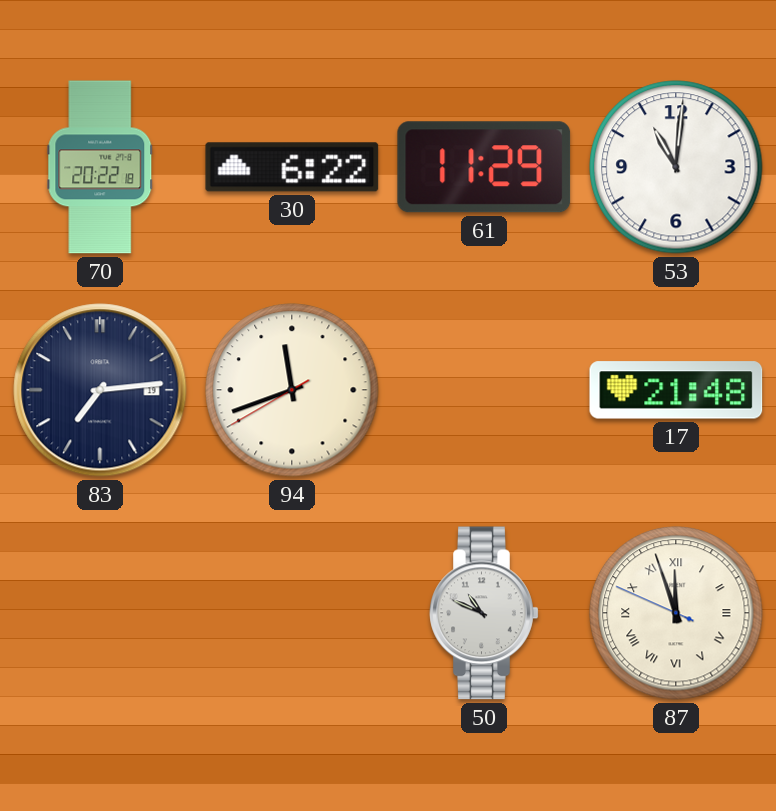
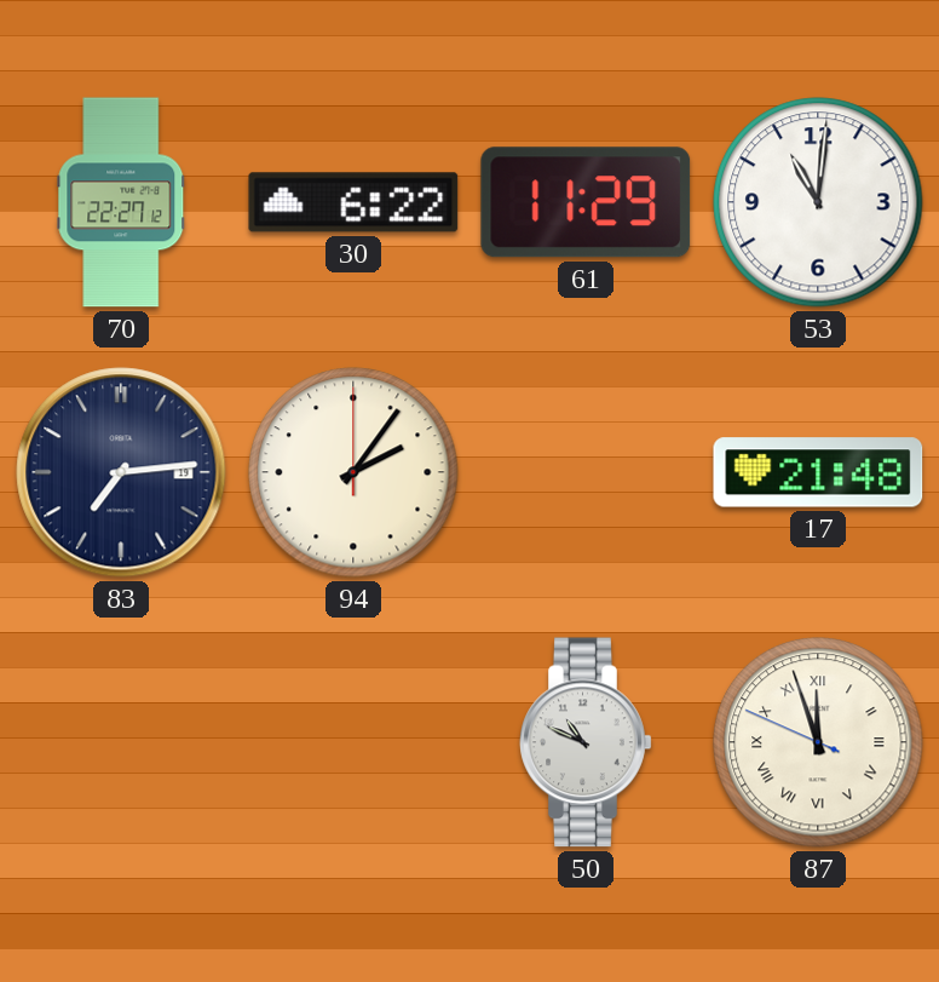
70: 20:22 -> 22:27 (121, 202)
94: 11:41 -> 2:06 (353, 472)
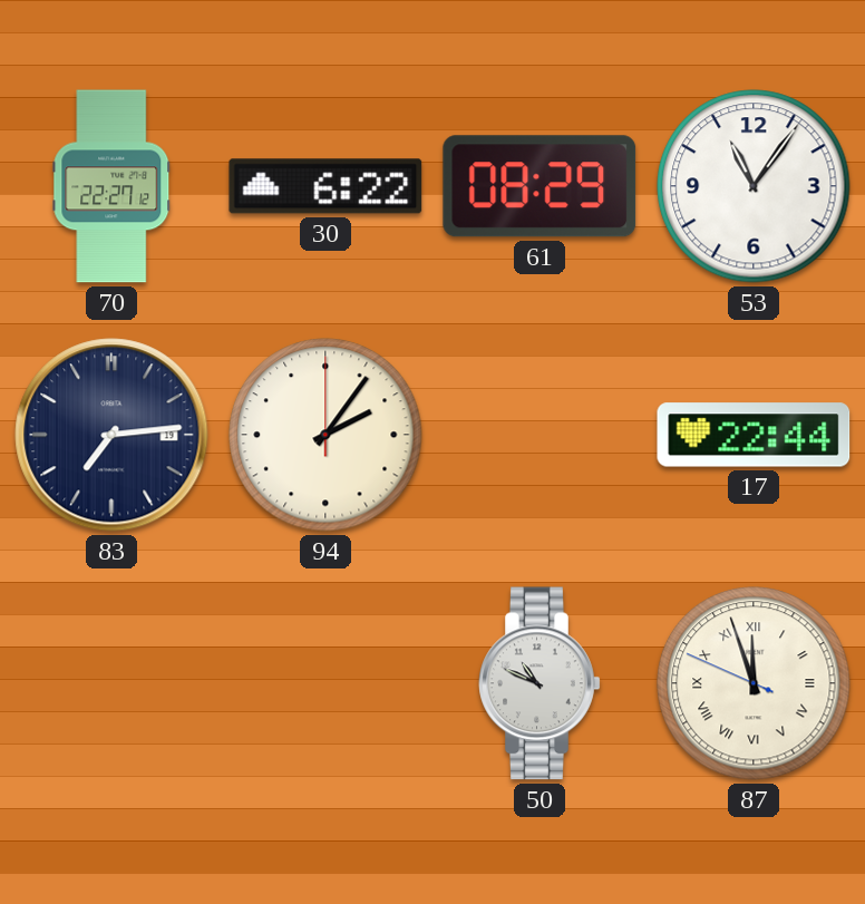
61: 11:29 -> 08:29 (540, 186)
53: 11:01 -> 11:06 (754, 186)
17: 21:48 -> 22:44 (754, 435)
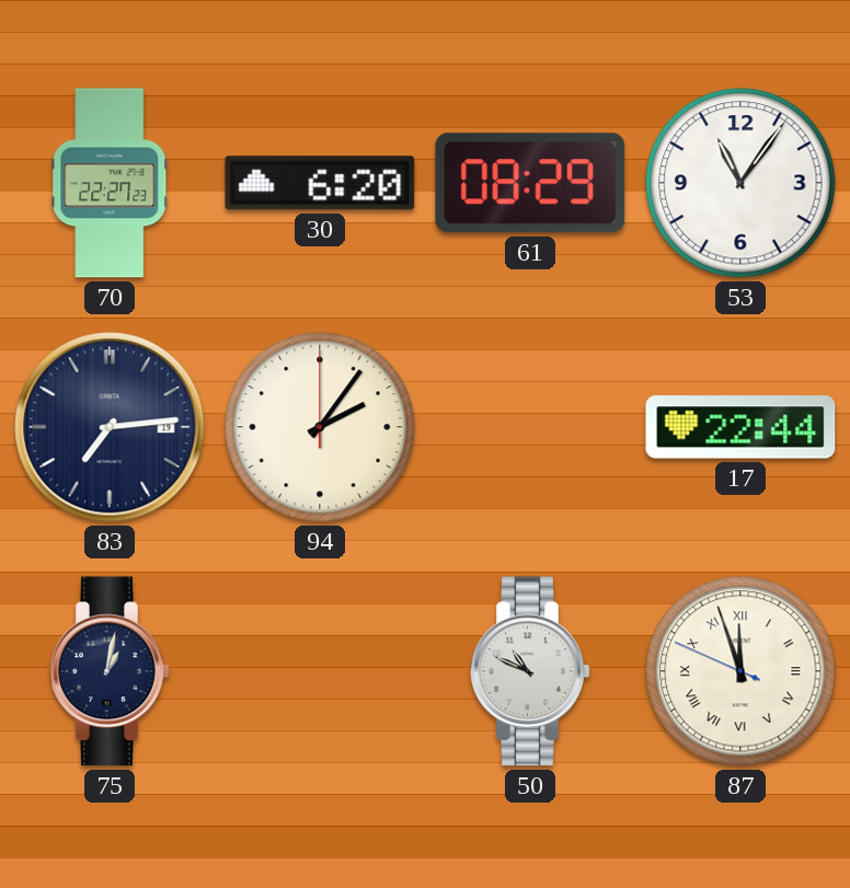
70: 22:27:12 -> 22:27:23 (110, 183)
30: 6:22 -> 6:20 (320, 183)
75: none -> 1:02 (110, 671)
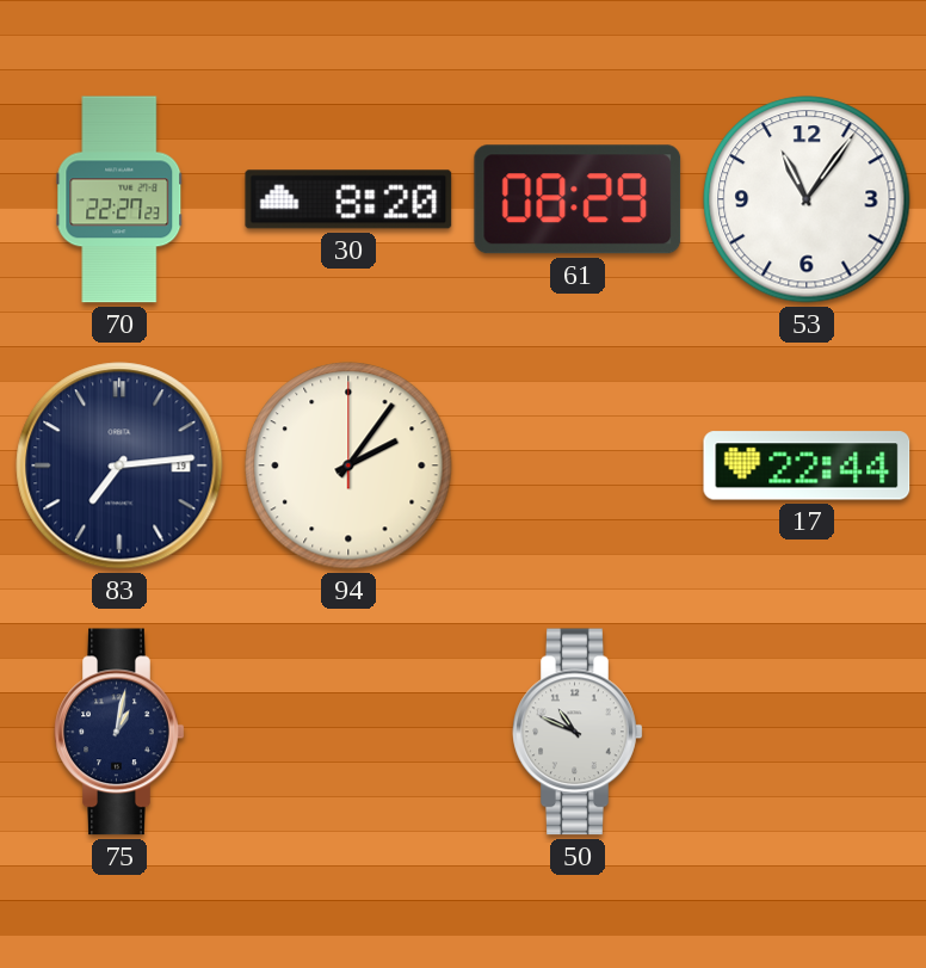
30: 6:20 -> 8:20 (348, 199)
87: 11:56 -> none (740, 671)
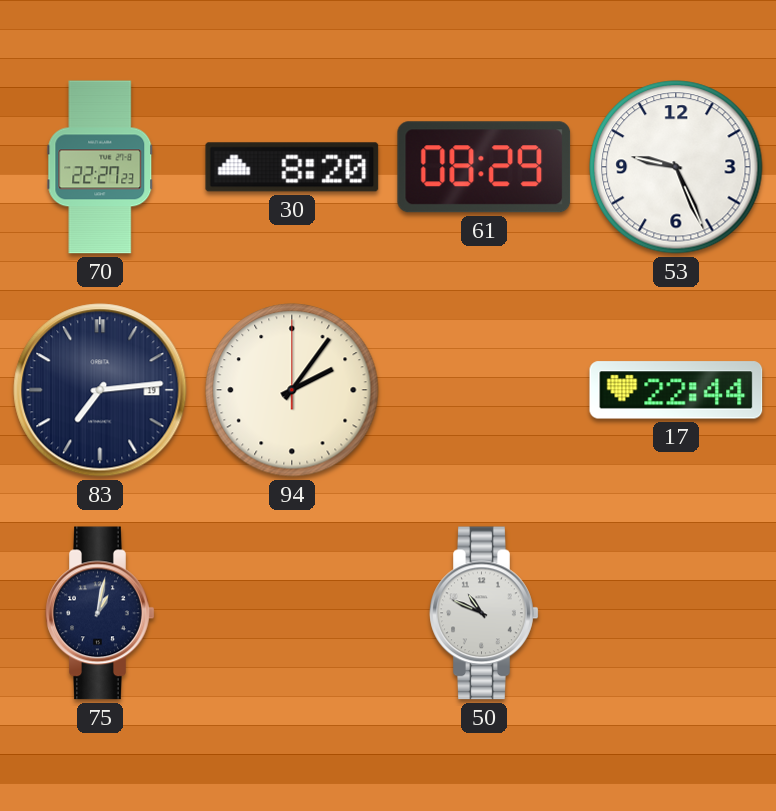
53: 11:06 -> 9:26 (676, 167)
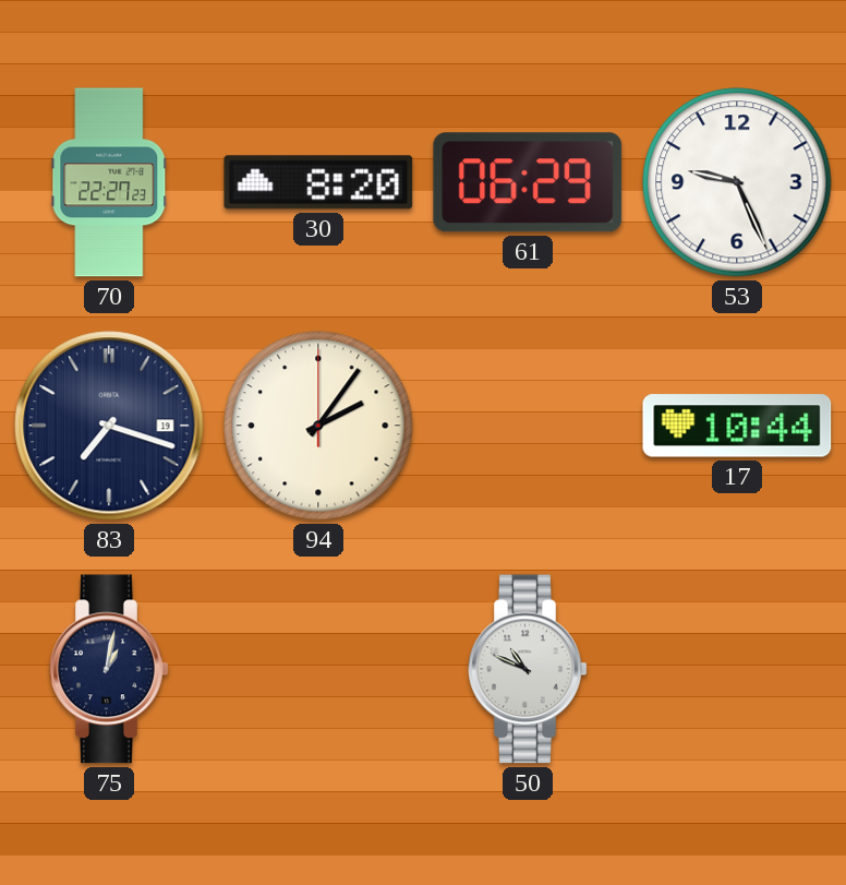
61: 08:29 -> 06:29 (528, 182)
83: 7:14 -> 7:18 (109, 426)
17: 22:44 -> 10:44 (737, 426)
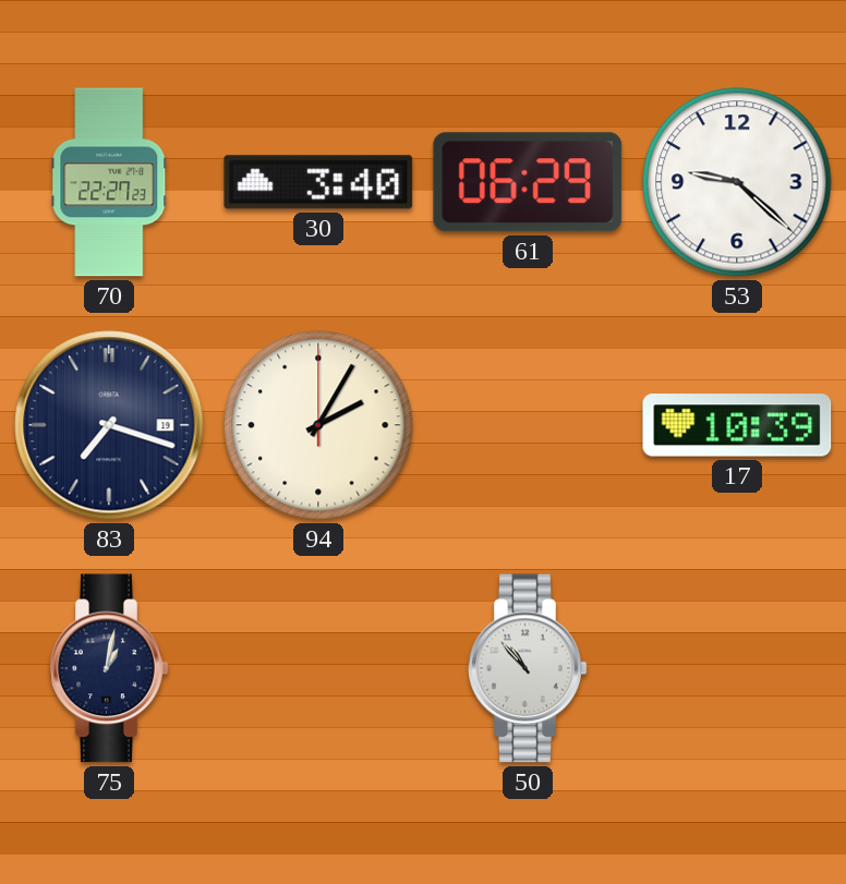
30: 8:20 -> 3:40 (318, 182)
53: 9:26 -> 9:22 (737, 182)
94: 2:06 -> 2:05 (318, 425)
17: 10:44 -> 10:39 (737, 425)
50: 10:49 -> 10:53 (528, 668)
